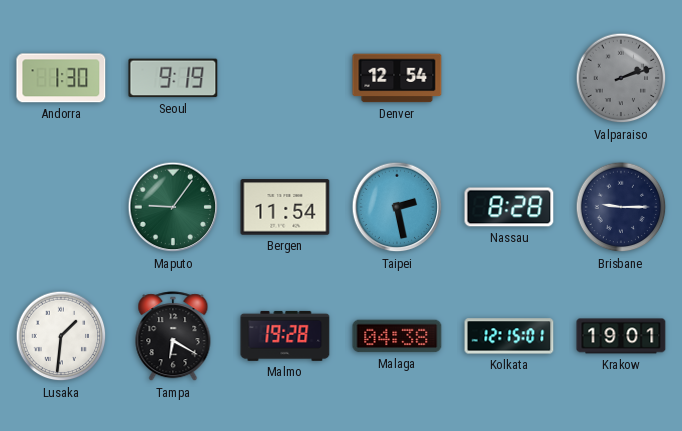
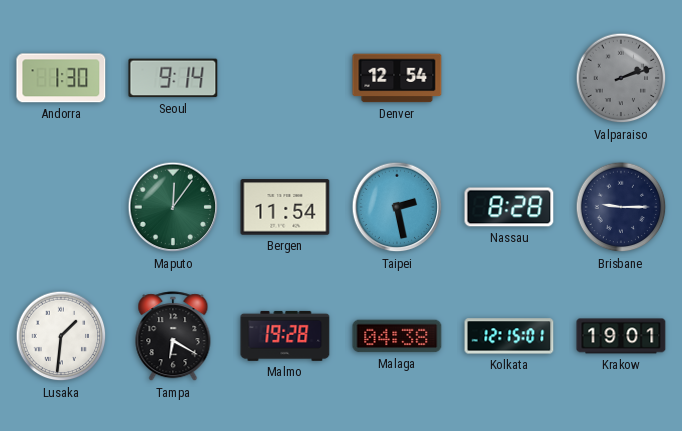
Seoul: 9:19 -> 9:14 (173, 78)
Maputo: 9:06 -> 12:06 (173, 207)
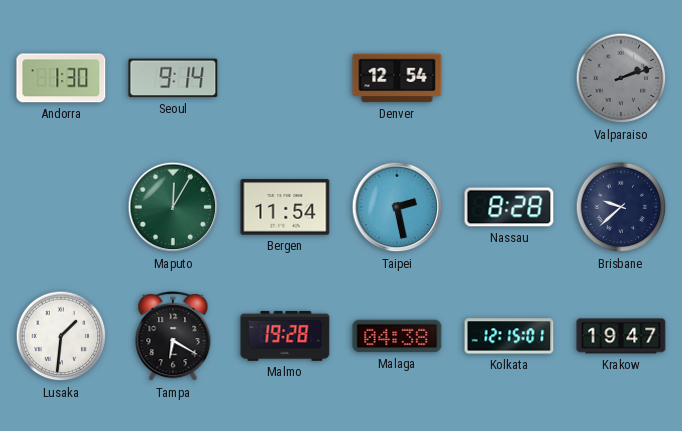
Maputo: 12:06 -> 12:05 (173, 207)
Brisbane: 9:15 -> 9:38 (621, 207)
Krakow: 19:01 -> 19:47 (621, 336)
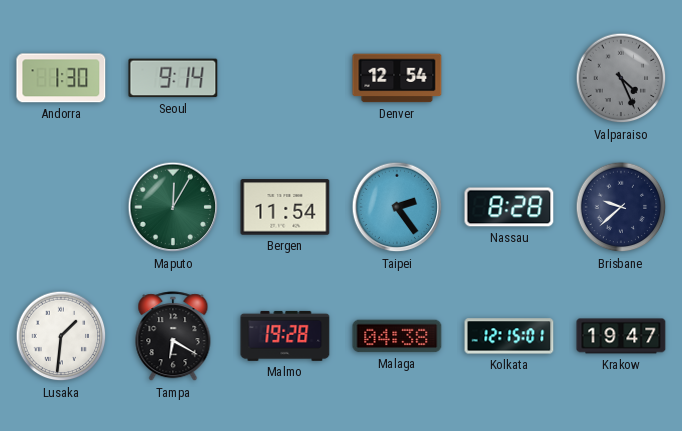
Valparaiso: 2:12 -> 4:26 (621, 78)
Taipei: 2:28 -> 2:24 (397, 207)
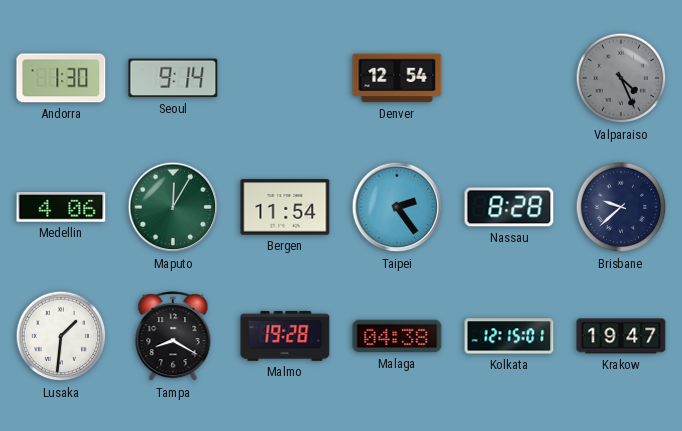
Medellin: none -> 4:06 (61, 207)
Tampa: 6:20 -> 8:20 (173, 337)
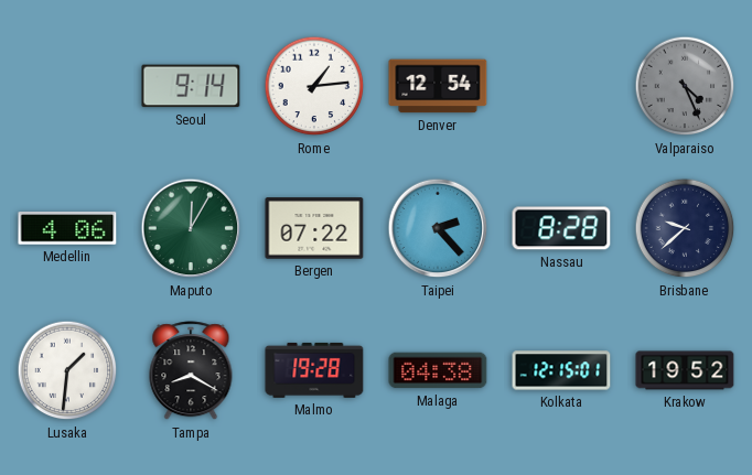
Andorra: 1:30 -> none (61, 78)
Rome: none -> 1:14 (314, 86)
Bergen: 11:54 -> 07:22 (314, 228)
Taipei: 2:24 -> 2:23 (438, 228)
Krakow: 19:47 -> 19:52 (685, 370)
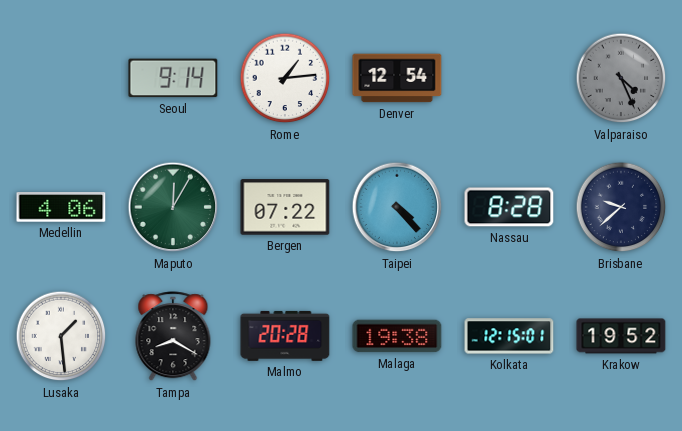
Taipei: 2:23 -> 4:23 (397, 207)
Lusaka: 1:31 -> 1:29 (61, 336)
Malmo: 19:28 -> 20:28 (285, 336)
Malaga: 04:38 -> 19:38 (397, 336)
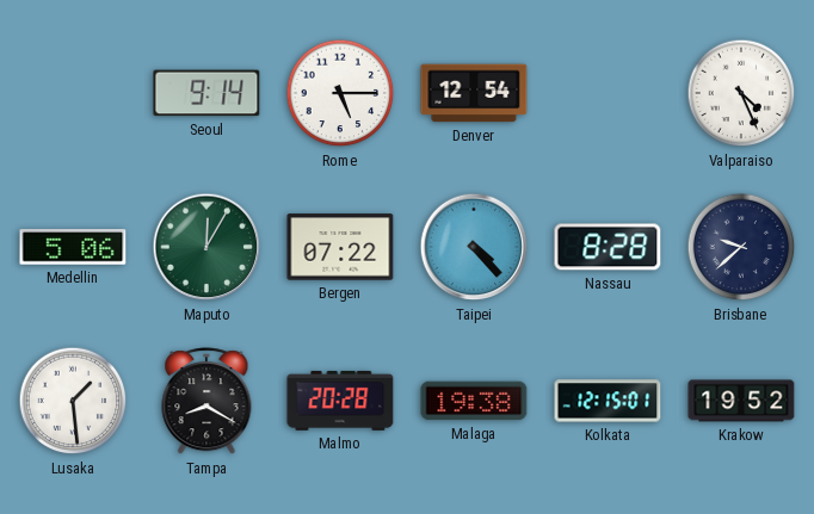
Rome: 1:14 -> 5:15 (340, 93)
Valparaiso dial: grey -> white (741, 93)
Medellin: 4:06 -> 5:06 (73, 247)
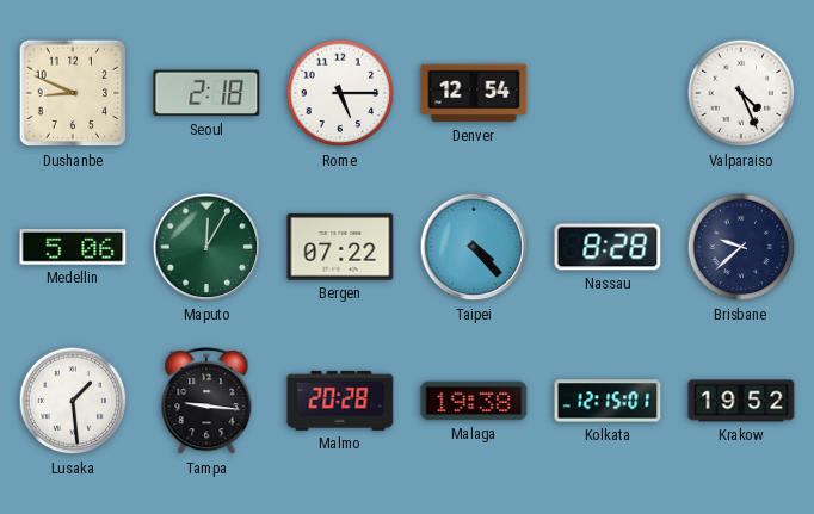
Dushanbe: none -> 8:49 (73, 93)
Seoul: 9:14 -> 2:18 (206, 93)
Tampa: 8:20 -> 9:16 (206, 402)
